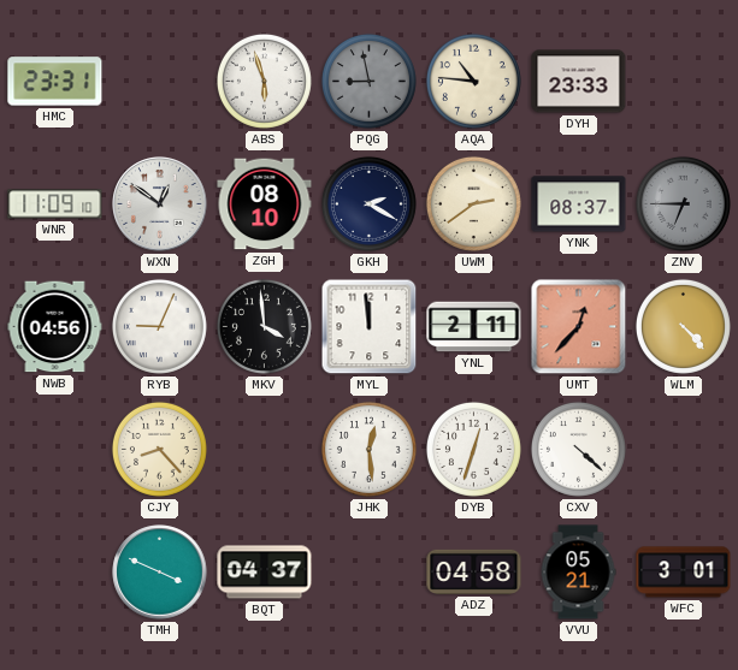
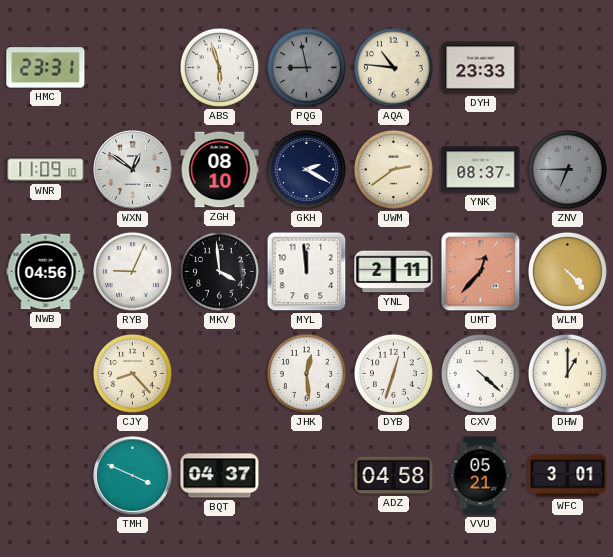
DHW: none -> 1:00 (567, 373)
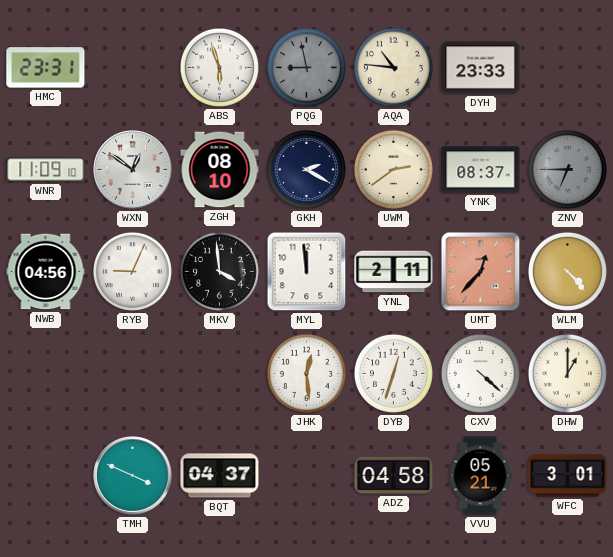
CJY: 8:23 -> none (132, 373)
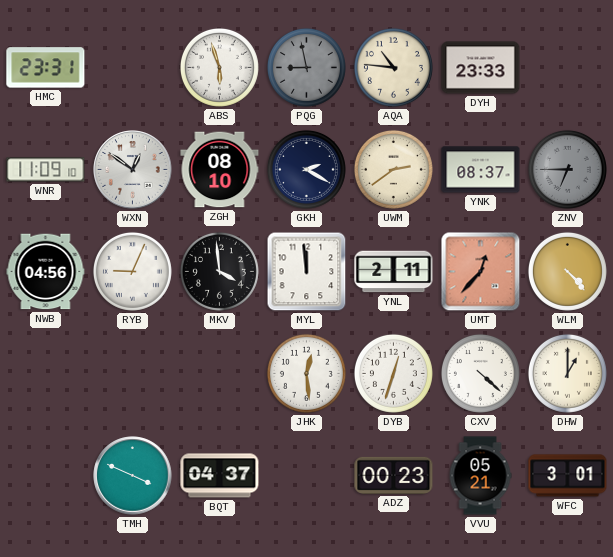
ADZ: 04:58 -> 00:23 (394, 475)
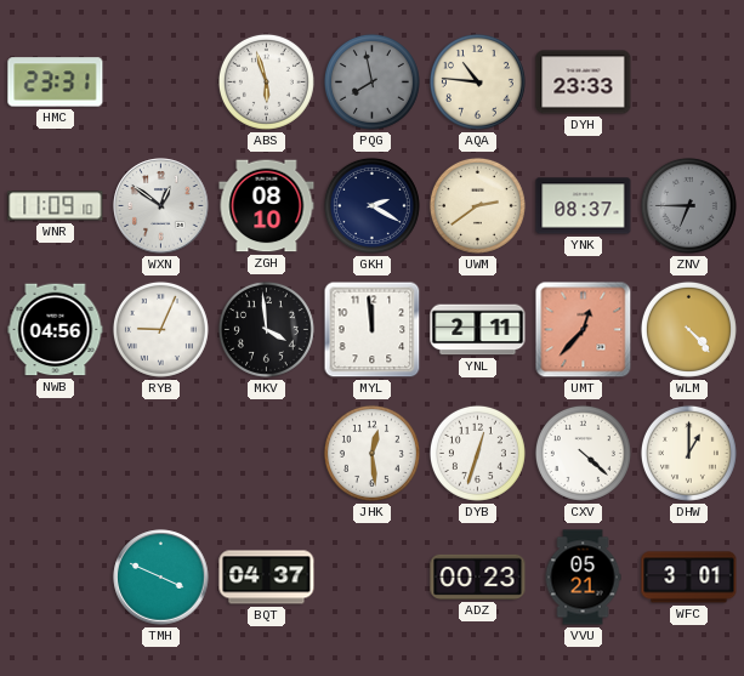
PQG: 8:58 -> 7:58 (371, 81)
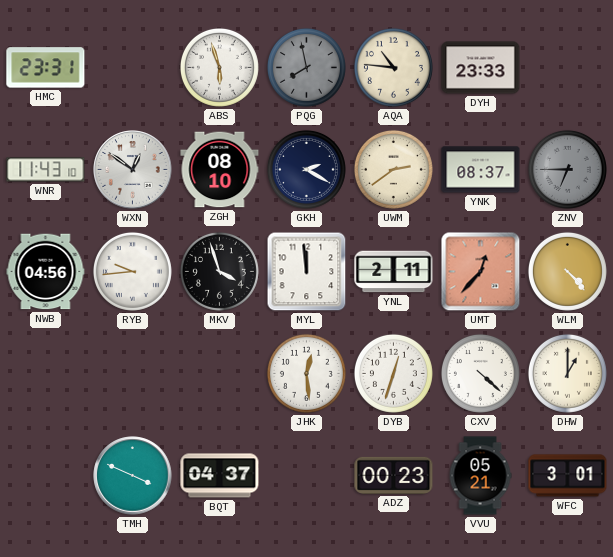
WNR: 11:09 -> 11:43 (46, 170)
RYB: 9:04 -> 9:44 (132, 271)
MKV: 3:59 -> 3:57 (219, 271)
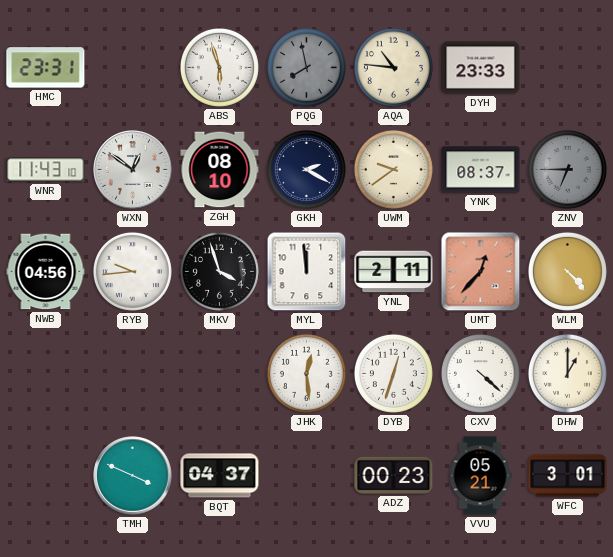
UWM: 2:39 -> 9:39 (393, 169)
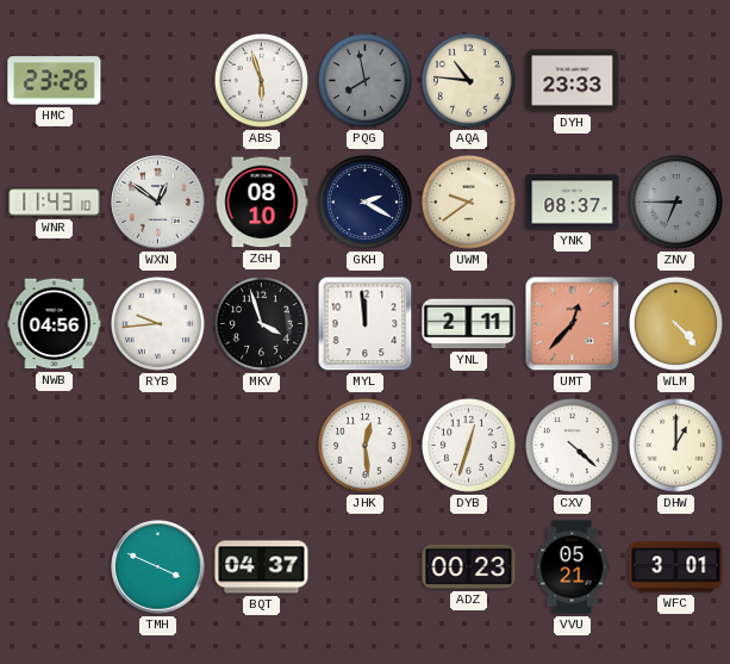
HMC: 23:31 -> 23:26 (55, 81)
